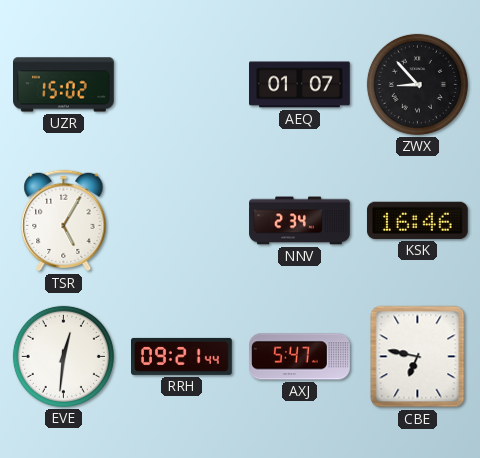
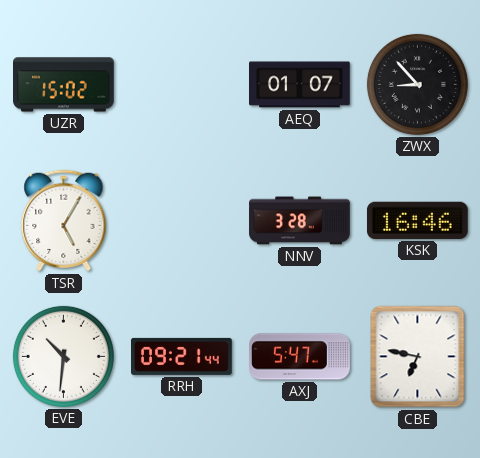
NNV: 2:34 -> 3:28 (300, 221)
EVE: 12:31 -> 10:31 (63, 356)
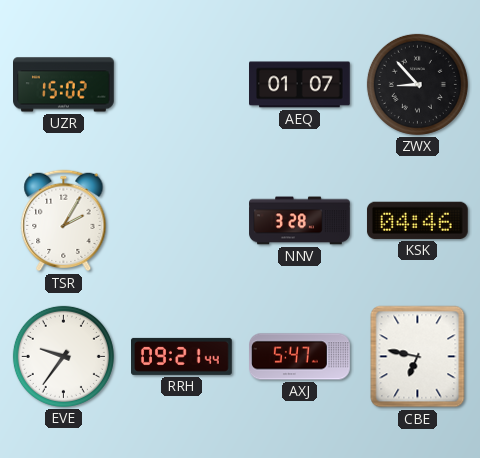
TSR: 5:05 -> 2:05 (64, 221)
KSK: 16:46 -> 04:46 (417, 220)
EVE: 10:31 -> 9:36 (63, 356)
